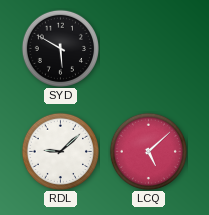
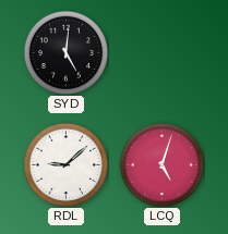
SYD: 5:50 -> 5:01 (65, 52)
LCQ: 5:08 -> 5:03 (161, 164)
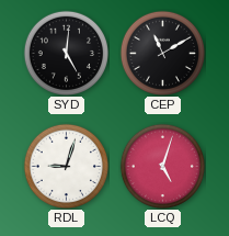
CEP: none -> 11:10 (162, 53)
RDL: 9:08 -> 9:03 (66, 166)
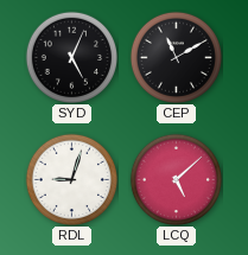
SYD: 5:01 -> 5:04 (71, 57)
LCQ: 5:03 -> 5:08 (176, 179)
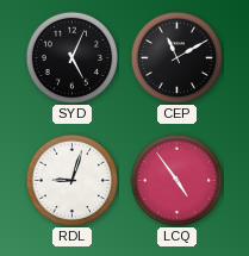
LCQ: 5:08 -> 4:54 (176, 180)
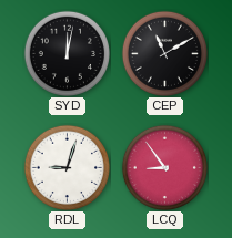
SYD: 5:04 -> 12:02 (67, 53)
LCQ: 4:54 -> 8:54 (164, 167)
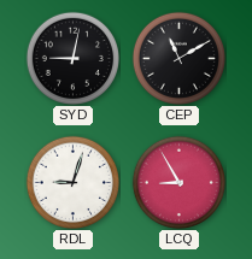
SYD: 12:02 -> 9:02 (72, 58)
LCQ: 8:54 -> 8:55 (178, 182)
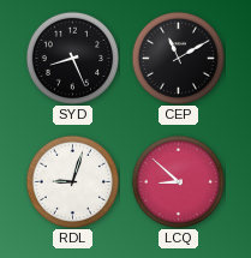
SYD: 9:02 -> 8:26 (72, 58)
LCQ: 8:55 -> 8:52 (178, 181)
